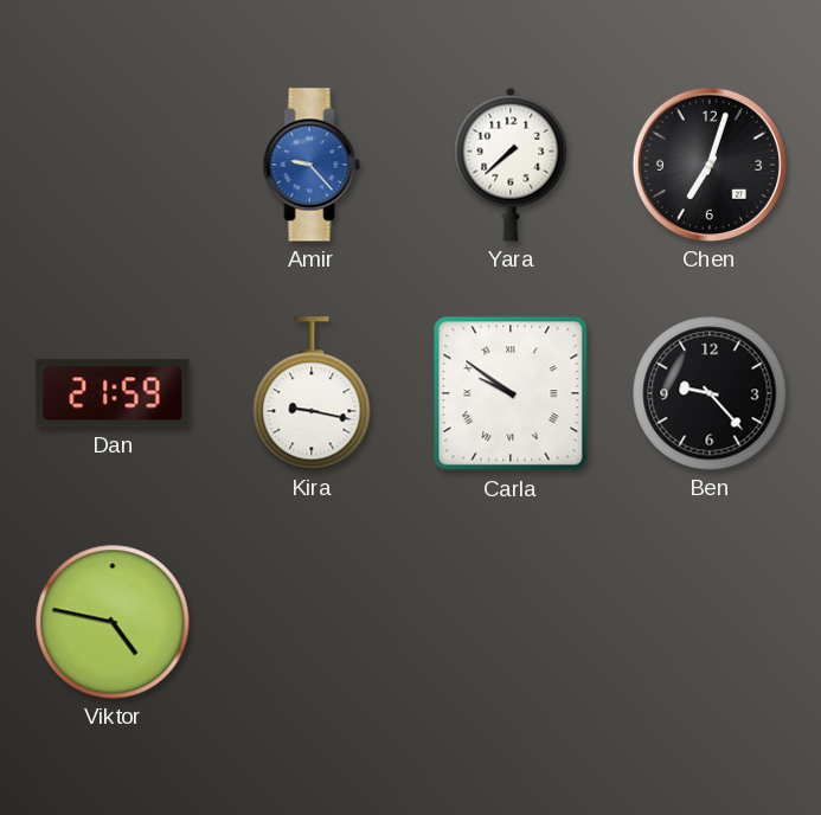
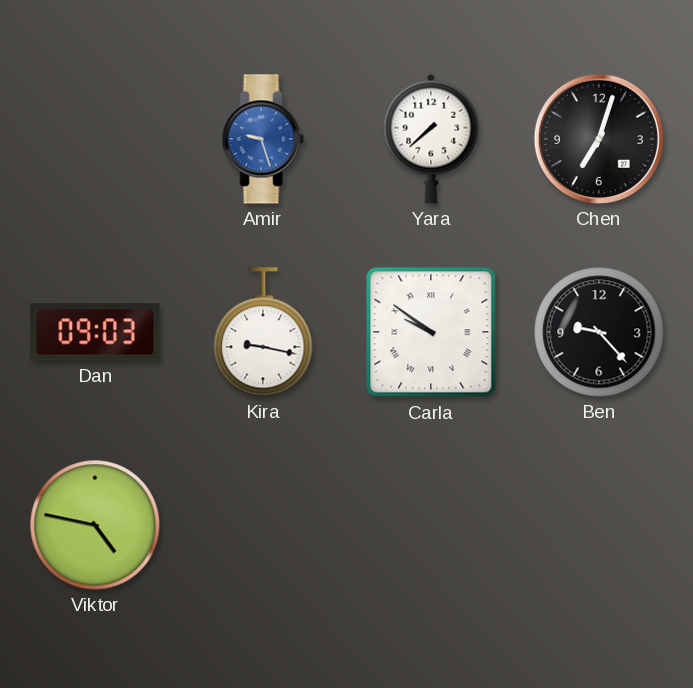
Amir: 9:23 -> 9:27 (263, 139)
Dan: 21:59 -> 09:03 (95, 332)
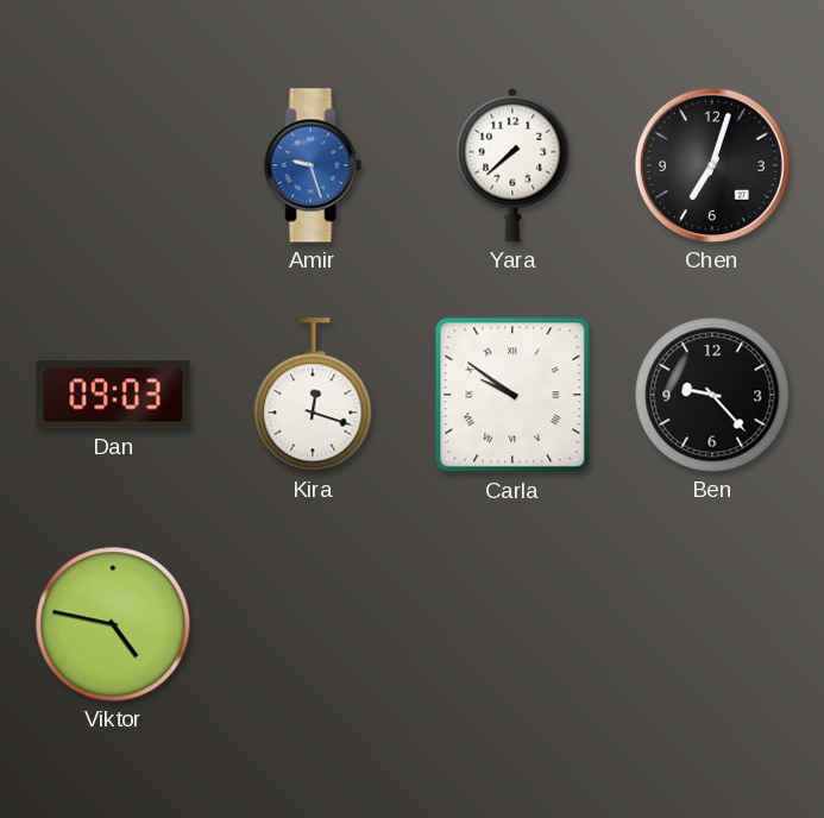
Kira: 9:17 -> 12:18 (313, 395)
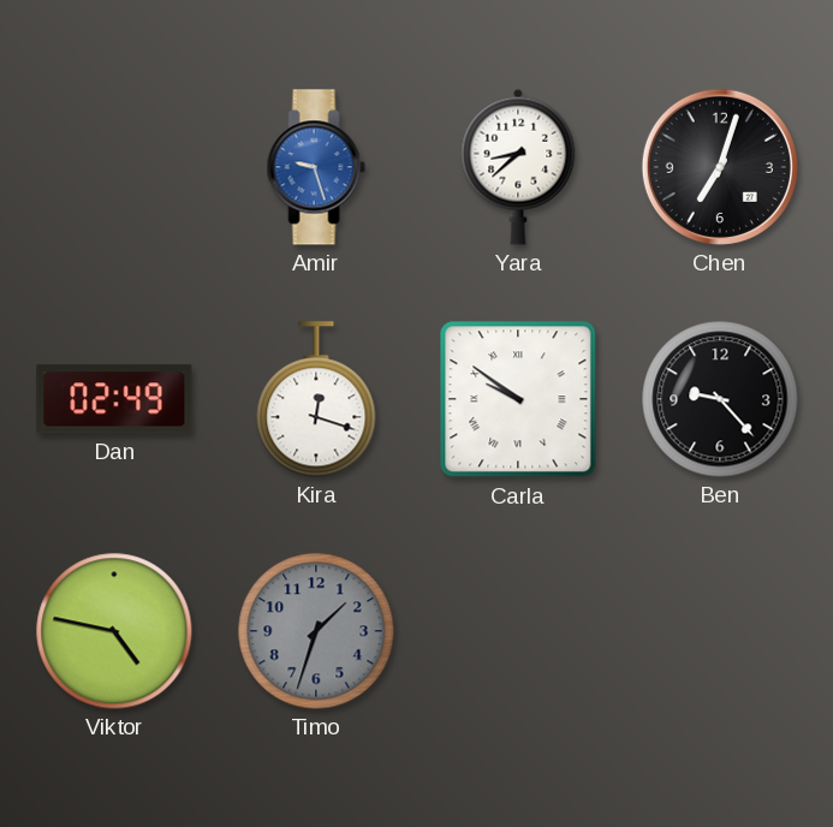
Yara: 7:38 -> 8:38 (518, 167)
Dan: 09:03 -> 02:49 (114, 399)
Timo: none -> 1:33 (316, 631)
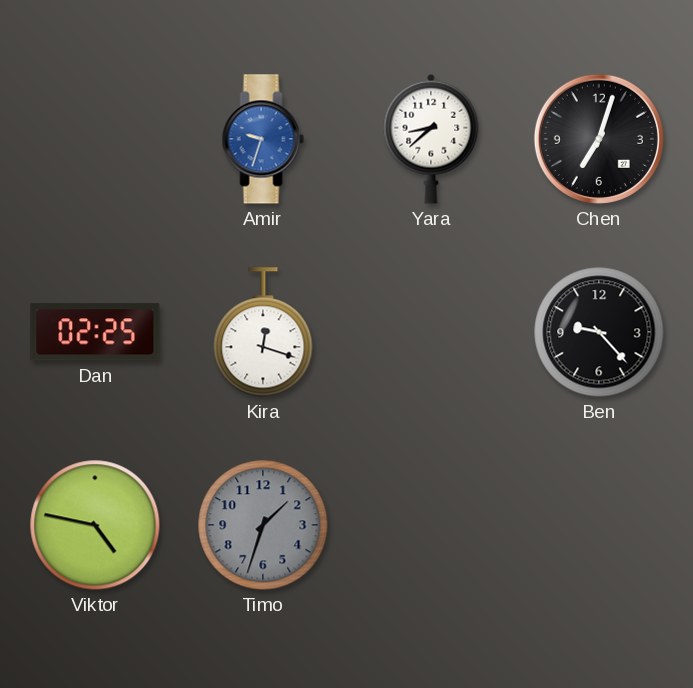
Amir: 9:27 -> 9:33 (263, 139)
Dan: 02:49 -> 02:25 (95, 332)
Carla: 9:51 -> none (518, 399)
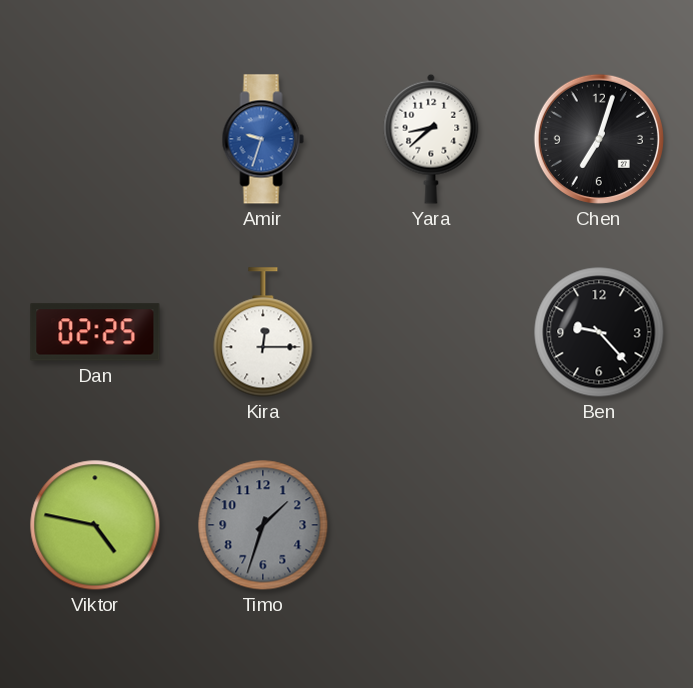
Kira: 12:18 -> 12:15 (263, 332)
